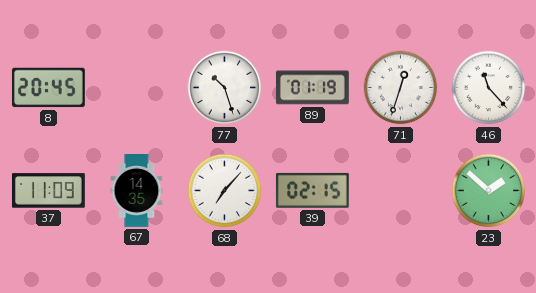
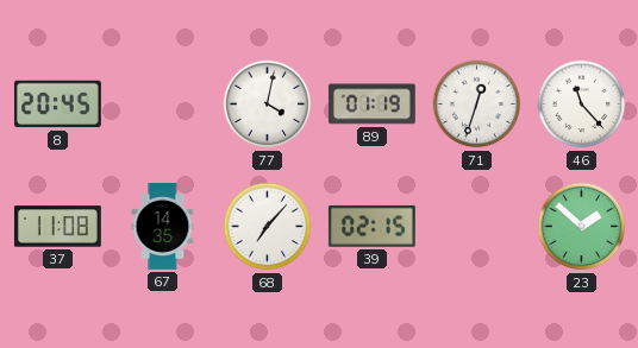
77: 10:27 -> 4:02 (268, 105)
37: 11:09 -> 11:08 (57, 227)
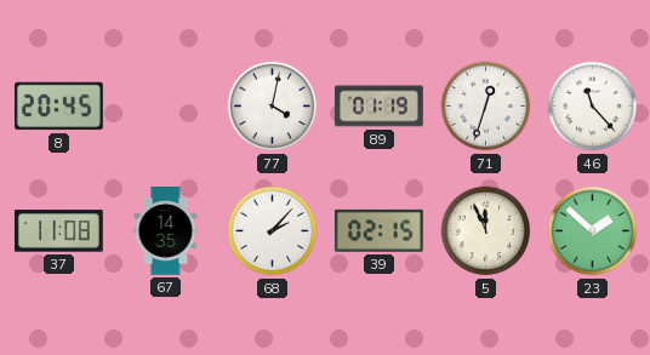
68: 7:07 -> 2:07 (273, 231)
5: none -> 11:56 (486, 231)
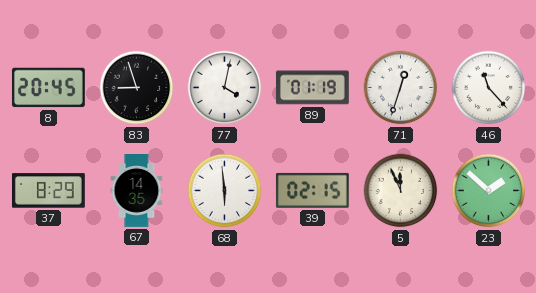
83: none -> 8:57 (137, 88)
37: 11:08 -> 8:29 (48, 191)
68: 2:07 -> 5:59 (225, 191)
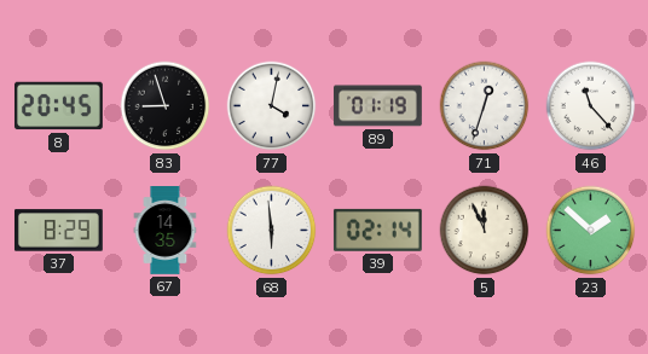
39: 02:15 -> 02:14 (377, 230)
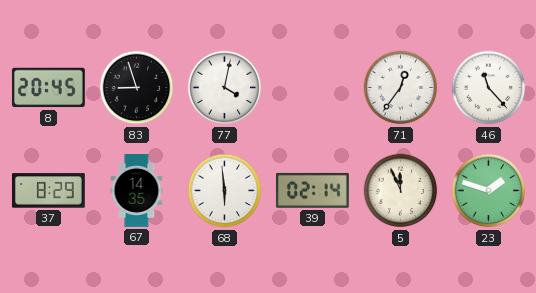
89: 01:19 -> none (377, 106)
71: 12:33 -> 12:36 (401, 88)
23: 1:52 -> 1:48 (489, 191)
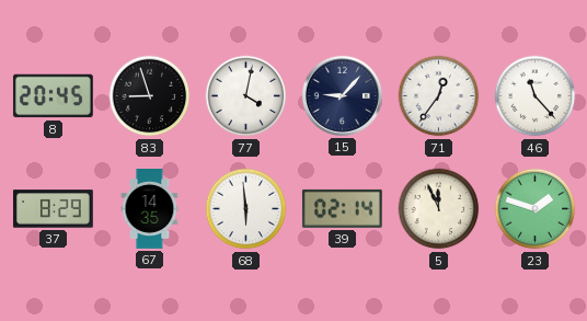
15: none -> 9:07 (342, 95)
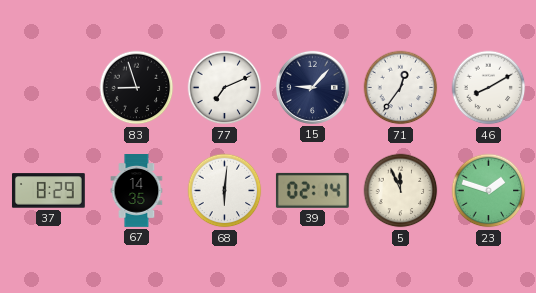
8: 20:45 -> none (53, 96)
77: 4:02 -> 7:11 (225, 88)
46: 11:23 -> 8:10 (489, 88)
68: 5:59 -> 6:01 (225, 191)
